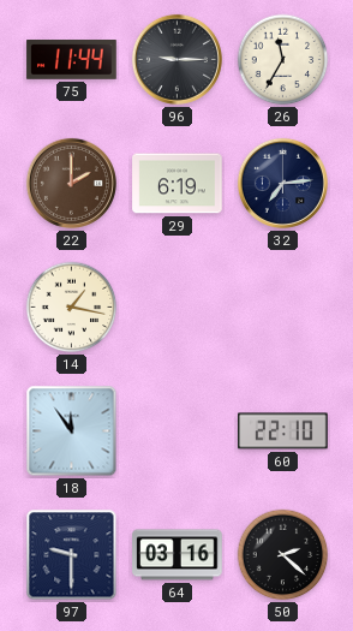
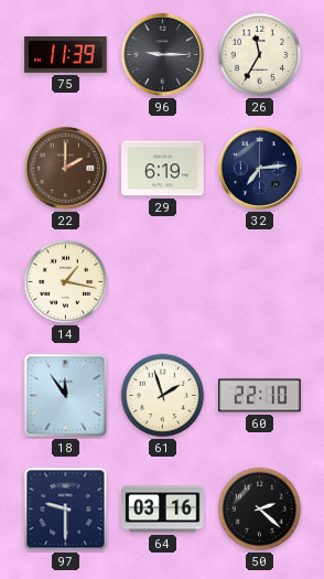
75: 11:44 -> 11:39 (66, 55)
61: none -> 1:57 (163, 396)
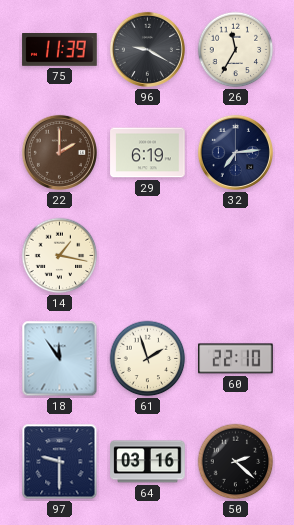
96: 9:15 -> 9:20 (147, 49)
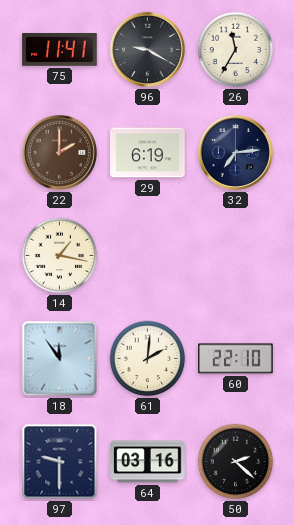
75: 11:39 -> 11:41 (60, 50)
61: 1:57 -> 2:01 (148, 359)
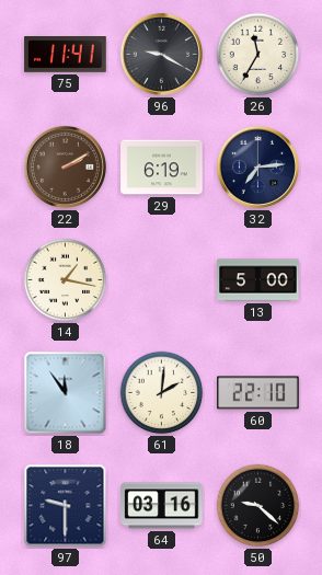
22: 2:00 -> 2:10 (65, 166)
13: none -> 5:00 (258, 280)
50: 2:22 -> 9:22 (258, 506)
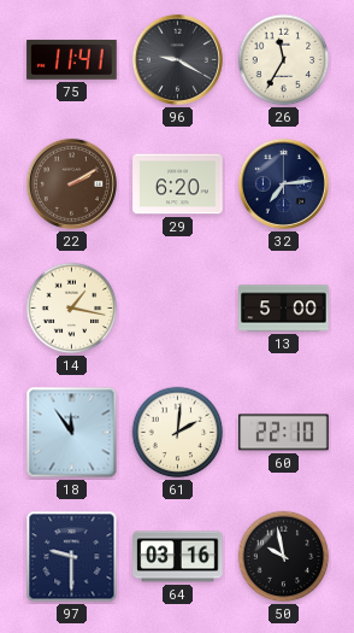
29: 6:19 -> 6:20 (178, 184)
50: 9:22 -> 9:58 (284, 557)
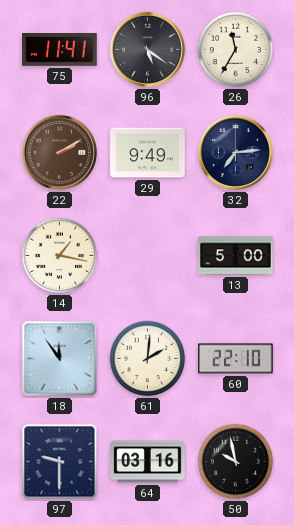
96: 9:20 -> 5:21 (147, 49)
29: 6:20 -> 9:49 (148, 153)
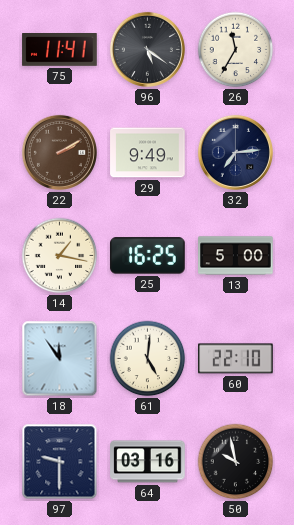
25: none -> 16:25 (148, 256)
61: 2:01 -> 5:01 (148, 359)
